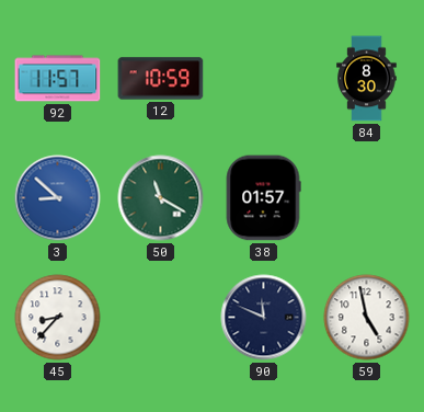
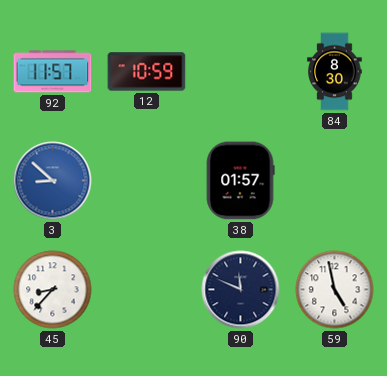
50: 11:20 -> none (161, 198)
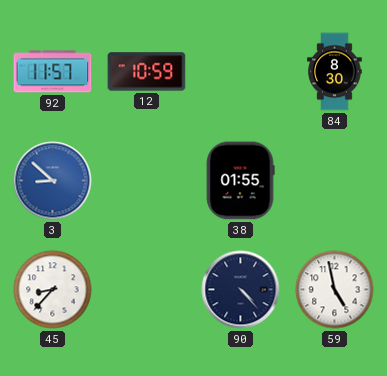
38: 01:57 -> 01:55 (240, 181)
90: 11:49 -> 4:23 (241, 290)
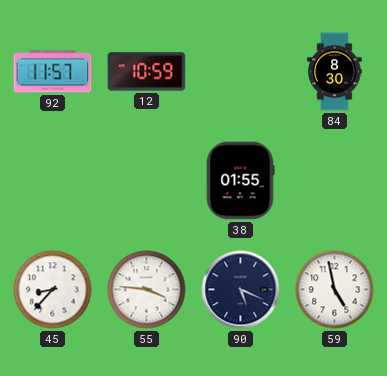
3: 8:52 -> none (53, 181)
55: none -> 3:46 (147, 290)
90: 4:23 -> 5:19 (241, 290)
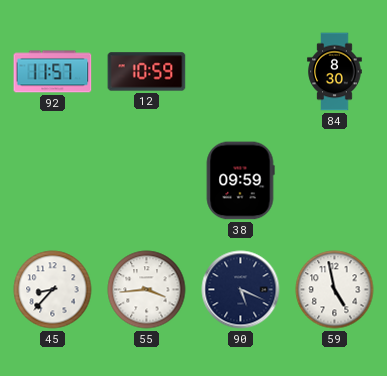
38: 01:55 -> 09:59 (240, 181)
55: 3:46 -> 3:44 (147, 290)
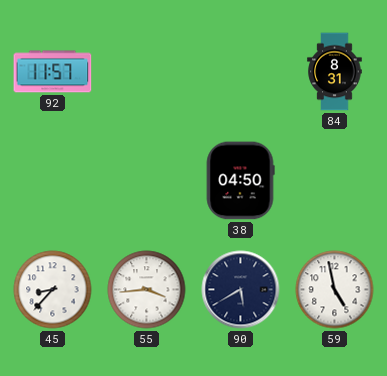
12: 10:59 -> none (147, 72)
84: 8:30 -> 8:31 (335, 72)
38: 09:59 -> 04:50 (240, 181)
90: 5:19 -> 5:40 (241, 290)
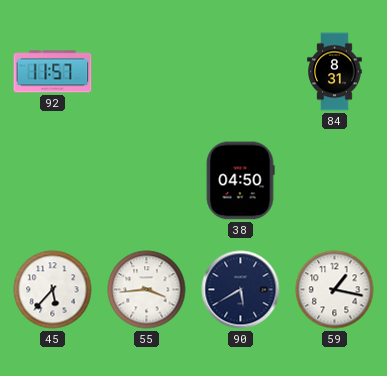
45: 8:37 -> 5:37 (53, 290)
59: 4:58 -> 1:17 (335, 290)
